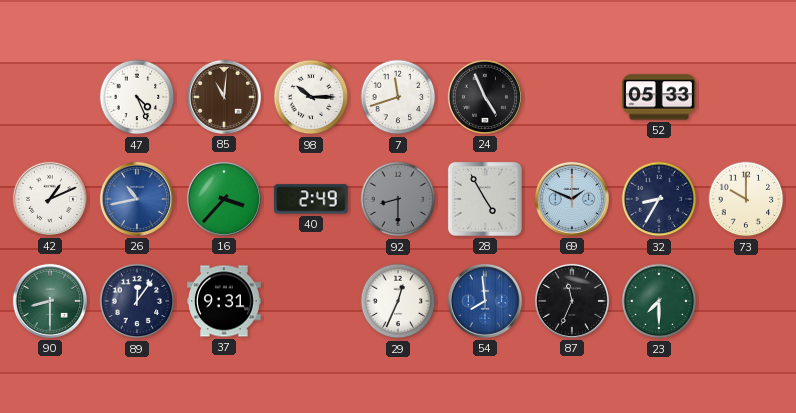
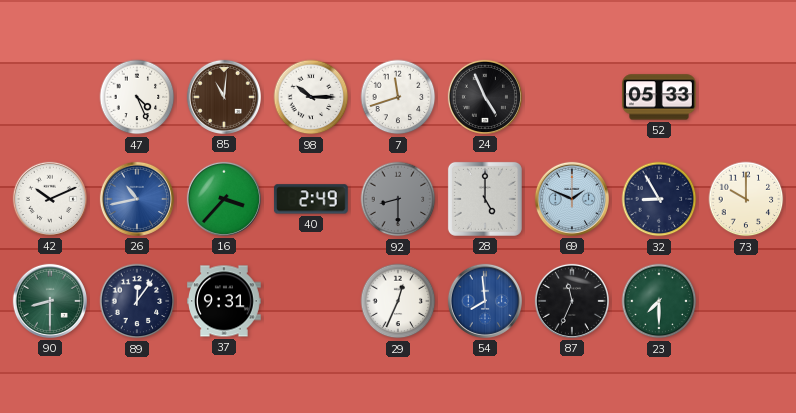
42: 1:11 -> 10:11 (50, 199)
28: 4:55 -> 5:00 (485, 199)
32: 8:35 -> 8:55 (659, 199)
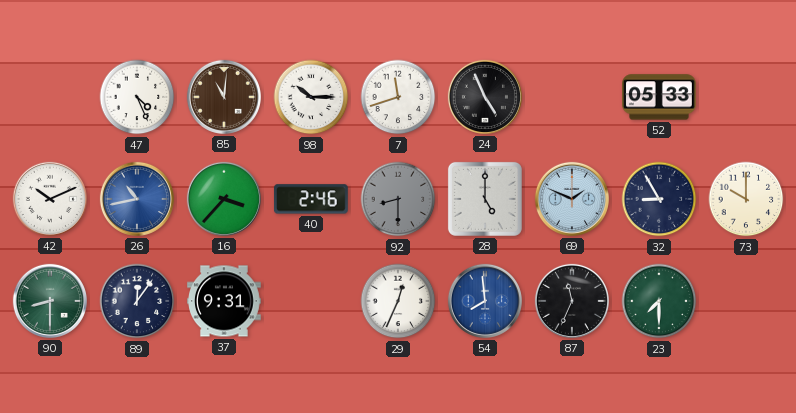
40: 2:49 -> 2:46 (311, 199)
